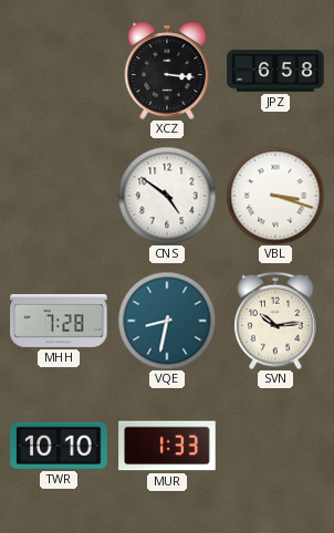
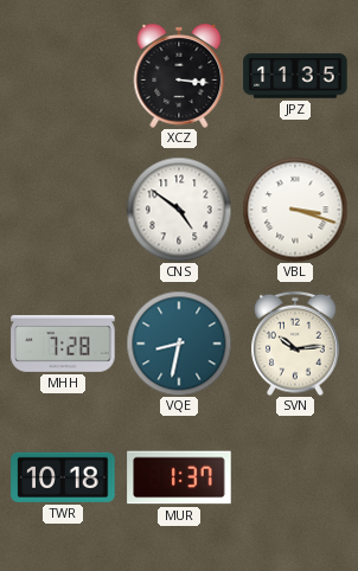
JPZ: 6:58 -> 11:35 (295, 76)
TWR: 10:10 -> 10:18 (63, 477)
MUR: 1:33 -> 1:37 (179, 477)
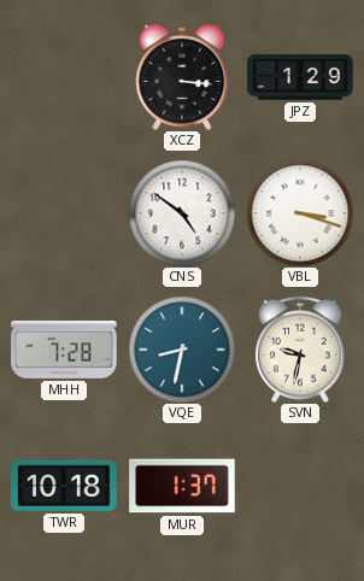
JPZ: 11:35 -> 1:29 (300, 77)
SVN: 10:14 -> 9:32 (300, 350)
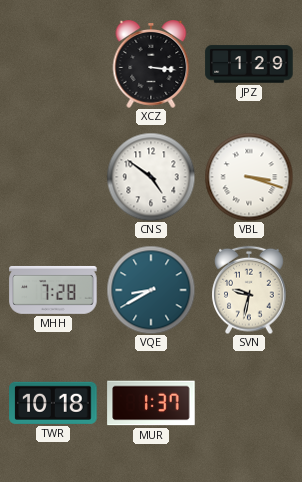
VQE: 8:32 -> 8:40 (151, 290)
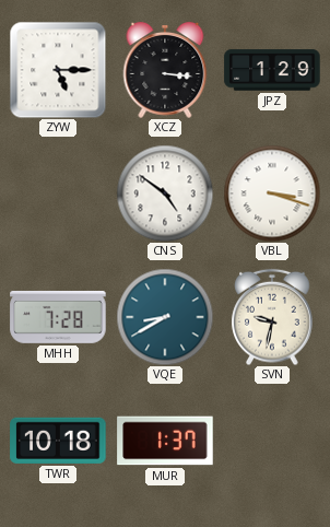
ZYW: none -> 5:15 (58, 70)
